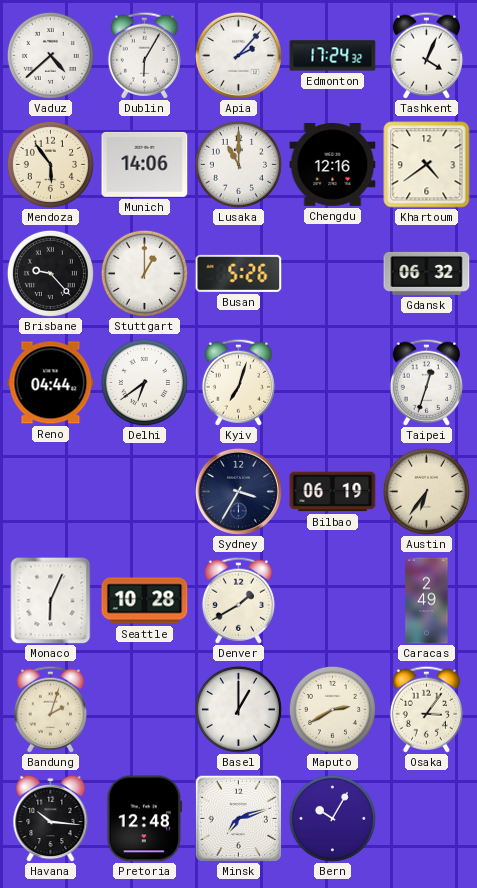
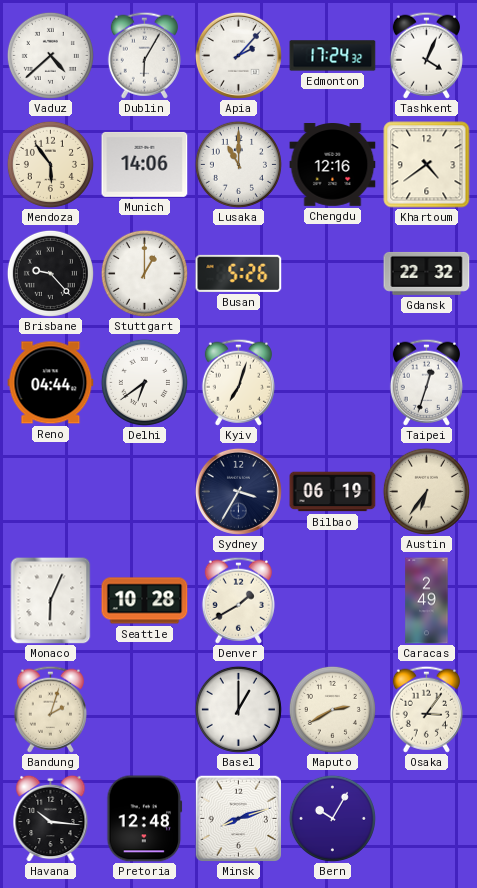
Gdansk: 06:32 -> 22:32 (427, 273)
Minsk: 7:12 -> 8:12 (238, 818)
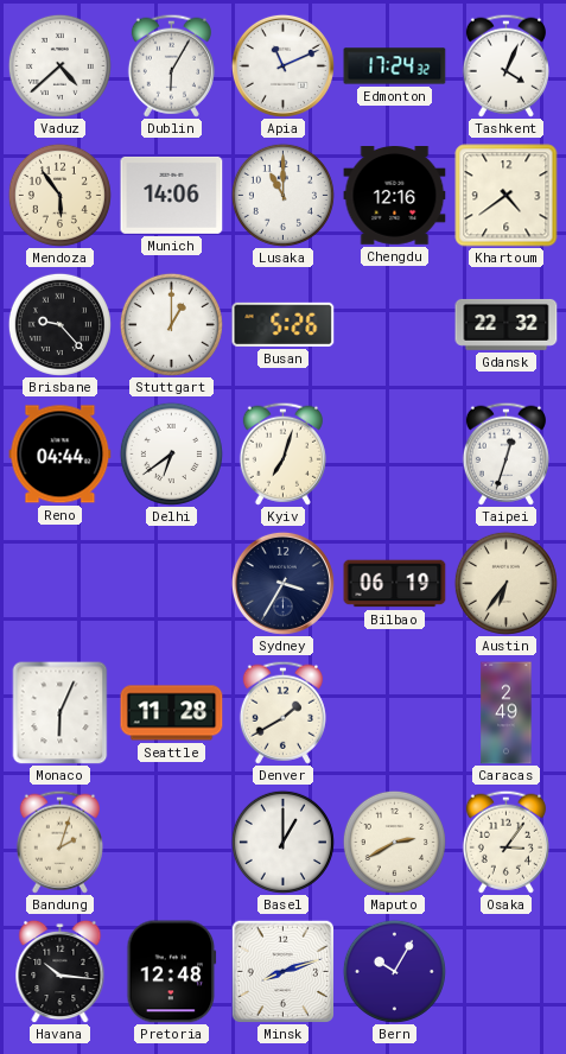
Apia: 2:07 -> 11:11 (282, 65)
Seattle: 10:28 -> 11:28 (172, 713)
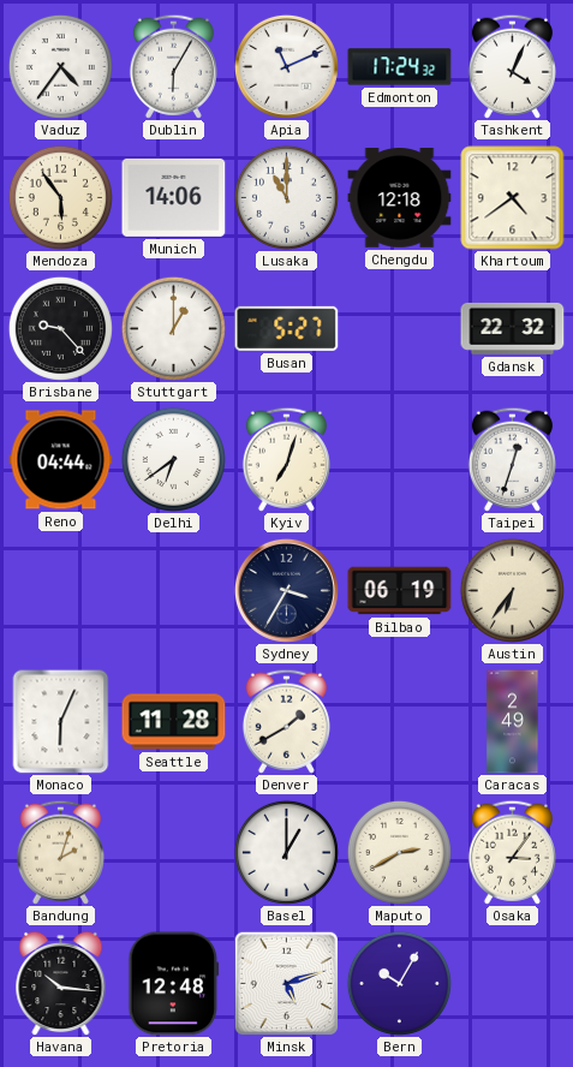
Vaduz: 4:38 -> 4:36 (60, 66)
Chengdu: 12:16 -> 12:18 (400, 198)
Busan: 5:26 -> 5:27 (287, 328)
Minsk: 8:12 -> 5:12 (286, 983)
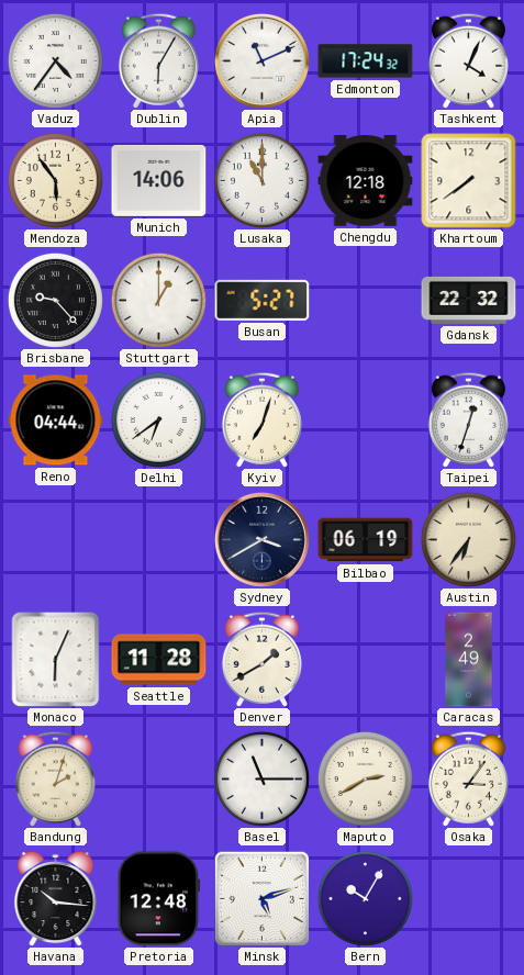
Khartoum: 4:39 -> 7:39 (469, 181)
Sydney: 3:35 -> 3:40 (261, 539)
Basel: 1:00 -> 11:15 (261, 778)
